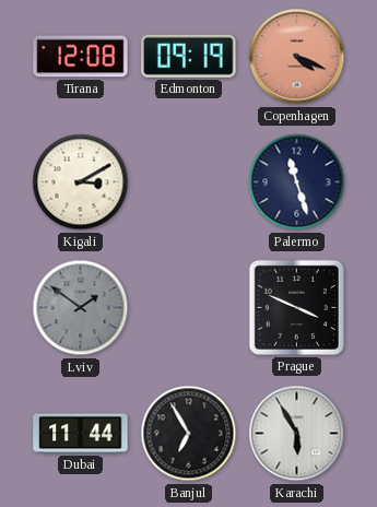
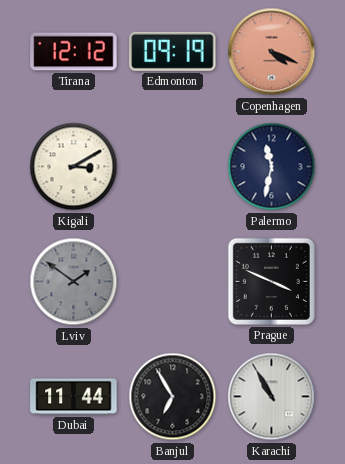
Tirana: 12:08 -> 12:12 (74, 52)
Palermo: 11:27 -> 11:32 (272, 167)
Karachi: 5:55 -> 10:55 (272, 397)
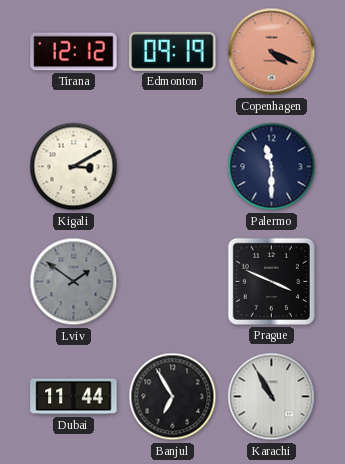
Palermo: 11:32 -> 11:30 (272, 167)
